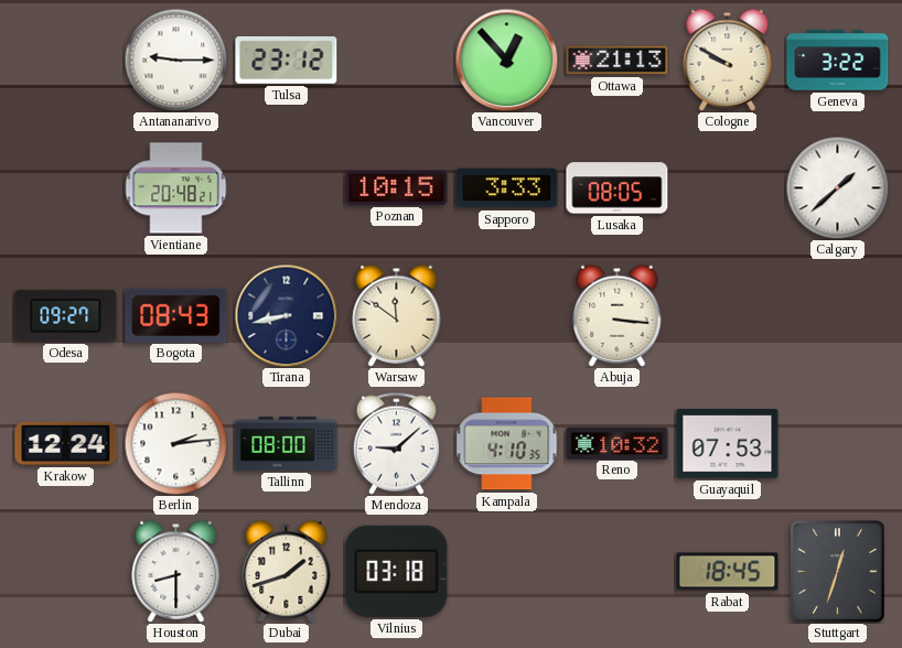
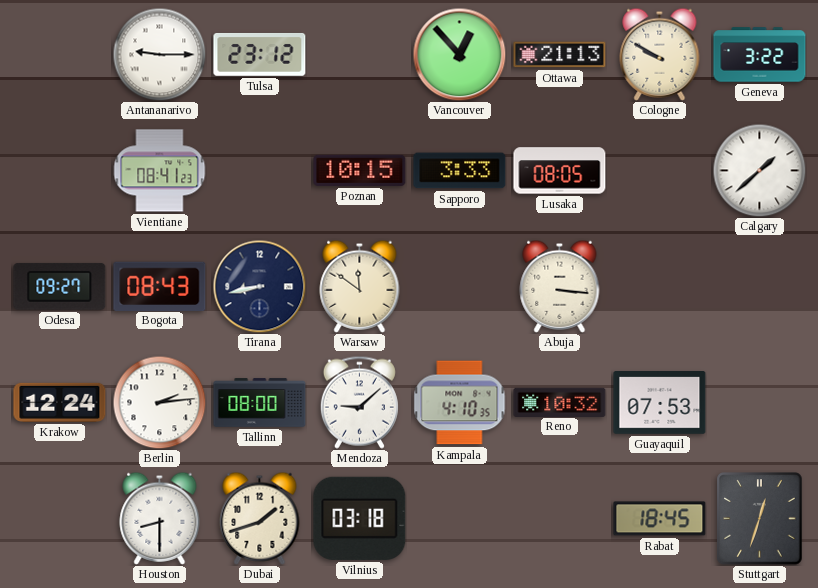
Vientiane: 20:48 -> 08:41 (159, 171)
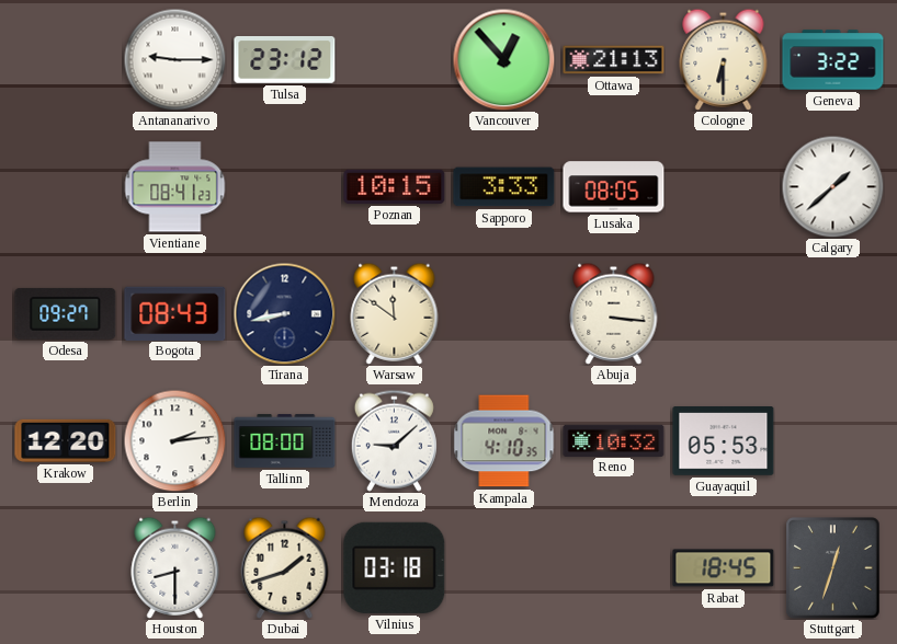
Cologne: 9:50 -> 6:30 (724, 59)
Krakow: 12:24 -> 12:20 (66, 440)
Guayaquil: 07:53 -> 05:53 (724, 441)
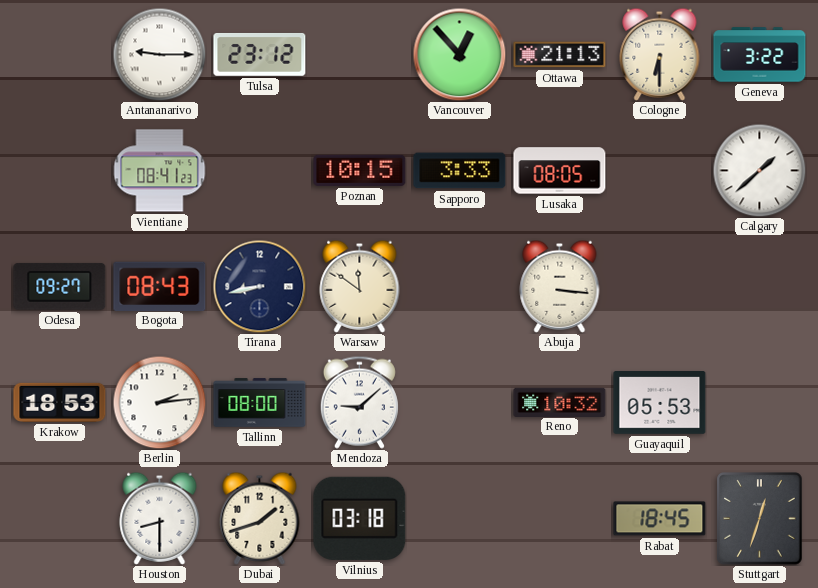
Krakow: 12:20 -> 18:53 (60, 402)
Kampala: 4:10 -> none (504, 441)
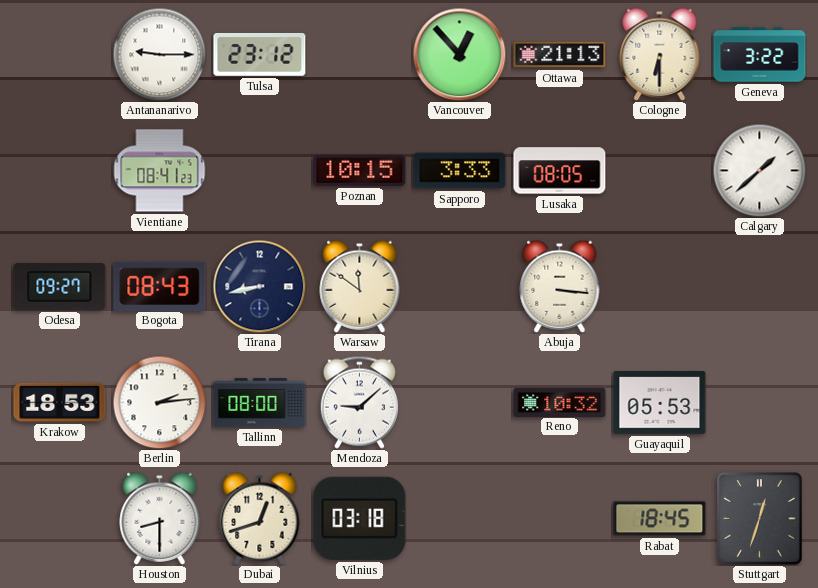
Dubai: 1:42 -> 12:42 (260, 518)
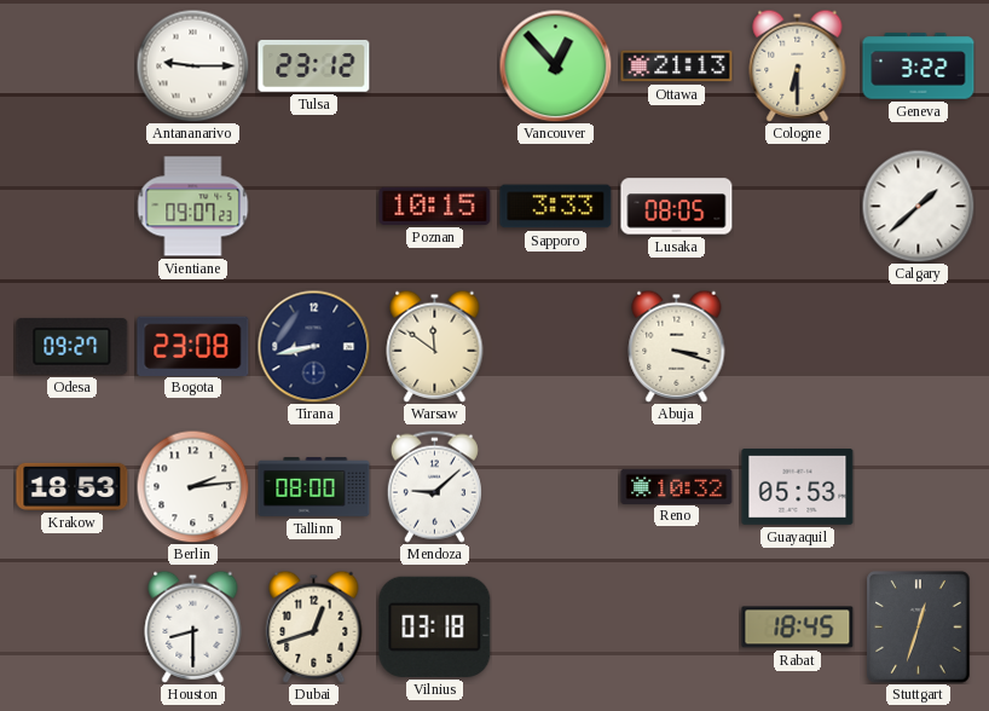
Vientiane: 08:41 -> 09:07 (192, 207)
Bogota: 08:43 -> 23:08 (193, 346)
Abuja: 3:16 -> 3:18 (677, 346)
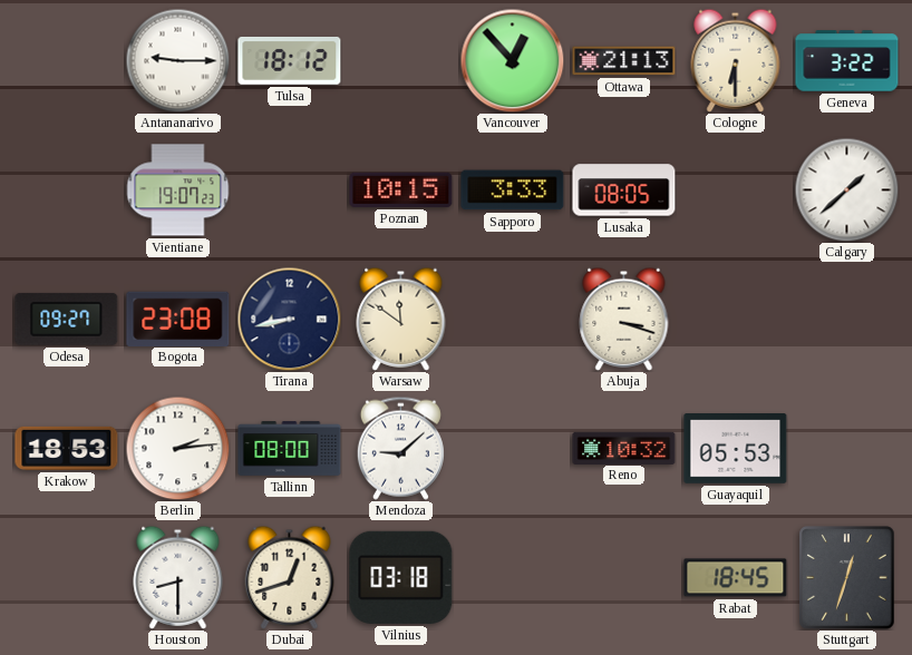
Tulsa: 23:12 -> 18:12 (290, 60)
Vientiane: 09:07 -> 19:07 (177, 190)
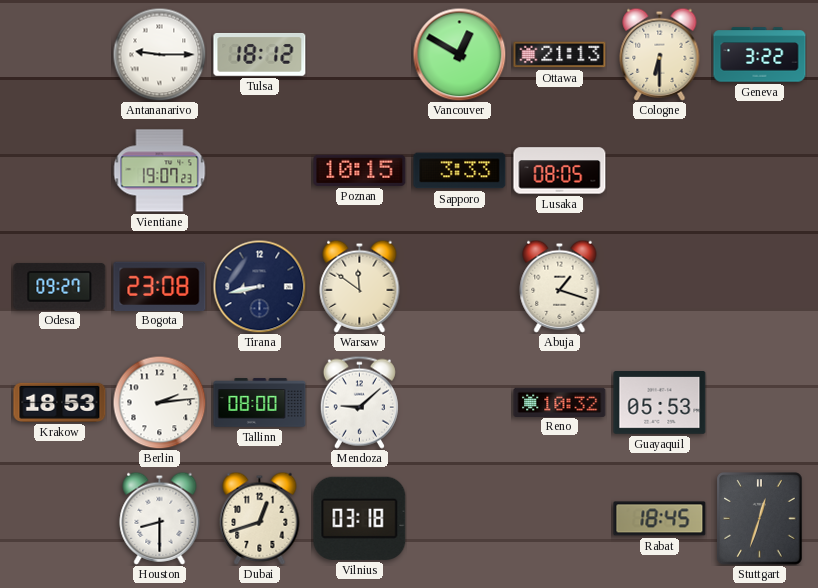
Vancouver: 12:53 -> 12:50 (459, 54)
Calgary: 1:38 -> none (846, 189)
Abuja: 3:18 -> 1:18 (560, 286)
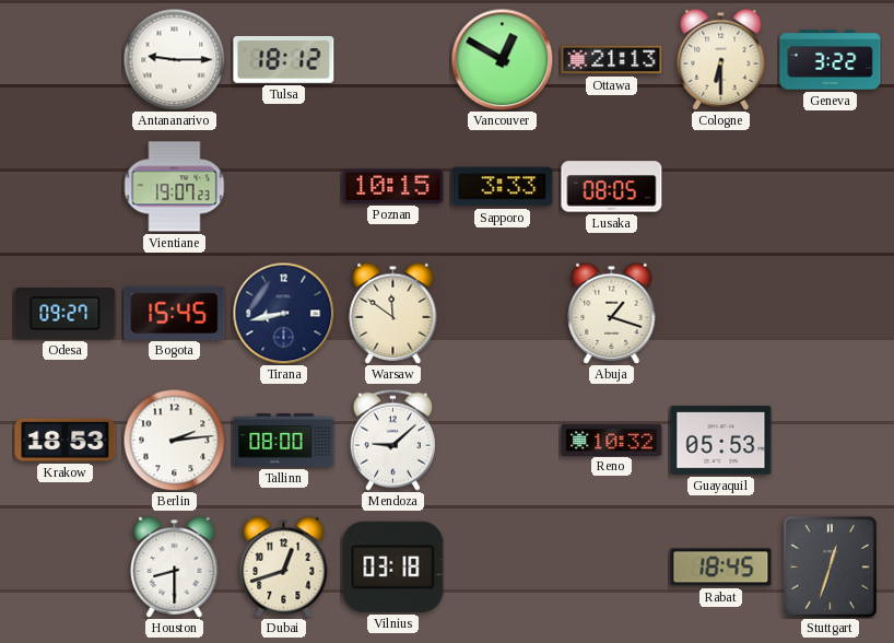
Bogota: 23:08 -> 15:45 (175, 313)
